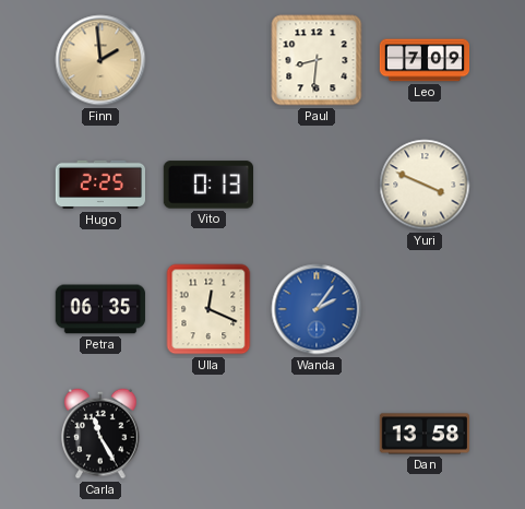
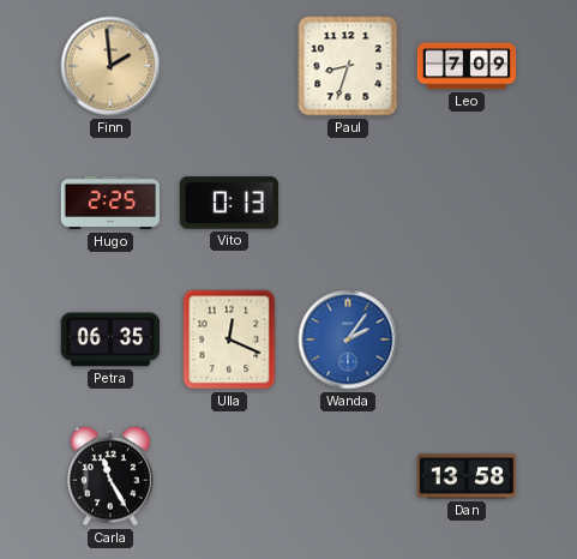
Paul: 8:31 -> 8:33 (348, 66)
Yuri: 3:49 -> none (425, 185)
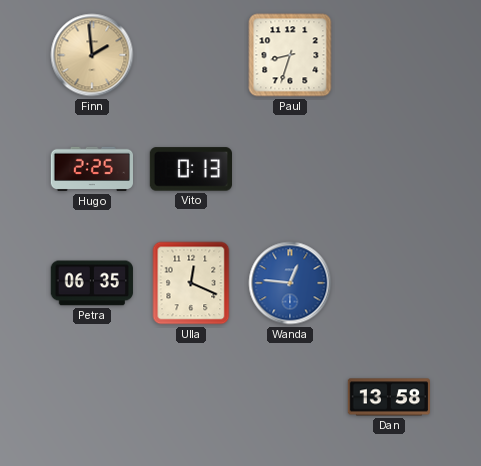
Leo: 7:09 -> none (467, 66)
Wanda: 2:06 -> 12:46 (290, 283)
Carla: 11:25 -> none (110, 476)
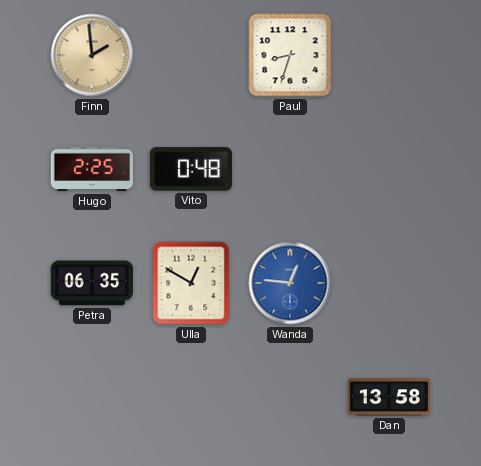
Vito: 0:13 -> 0:48 (190, 169)
Ulla: 12:19 -> 12:50 (191, 283)
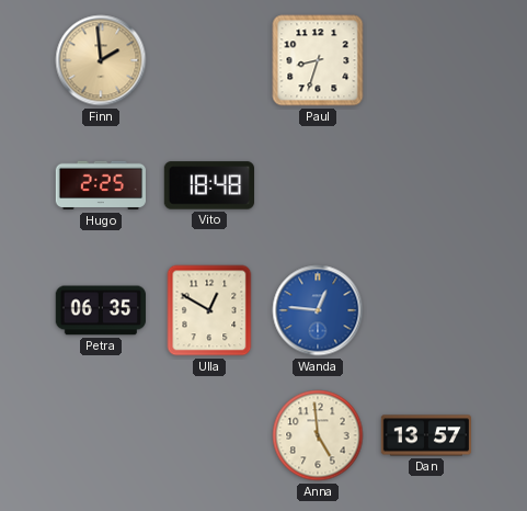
Vito: 0:48 -> 18:48 (208, 185)
Anna: none -> 4:59 (318, 435)
Dan: 13:58 -> 13:57 (426, 435)
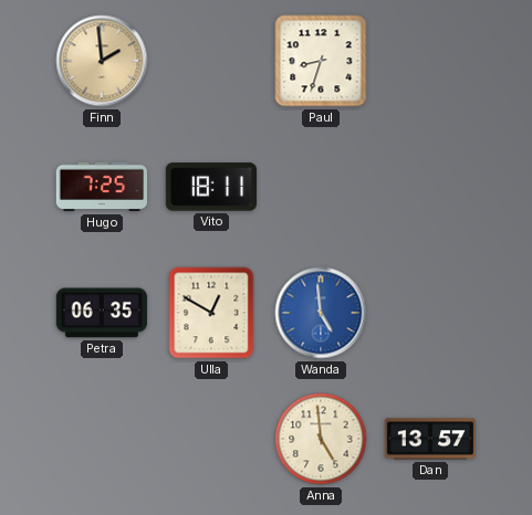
Hugo: 2:25 -> 7:25 (101, 187)
Vito: 18:48 -> 18:11 (210, 187)
Wanda: 12:46 -> 4:59 (321, 313)
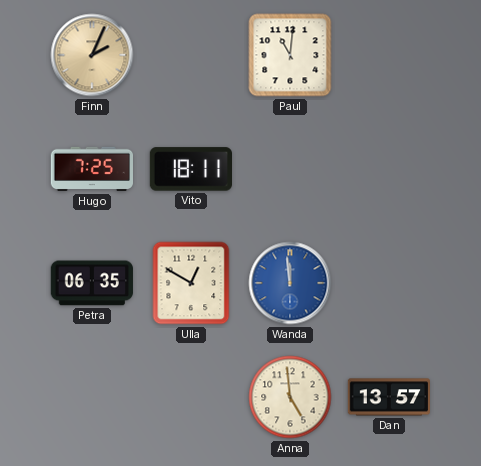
Finn: 1:59 -> 2:04 (92, 55)
Paul: 8:33 -> 11:01 (290, 55)
Wanda: 4:59 -> 11:59 (290, 283)
